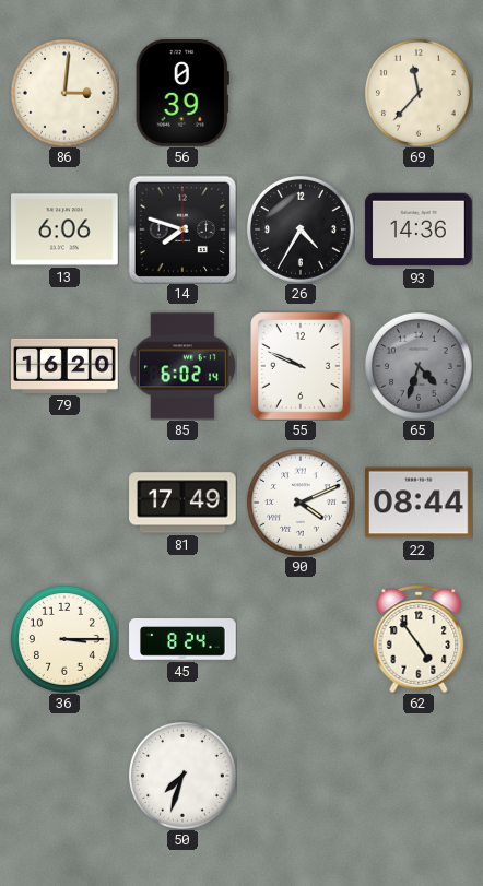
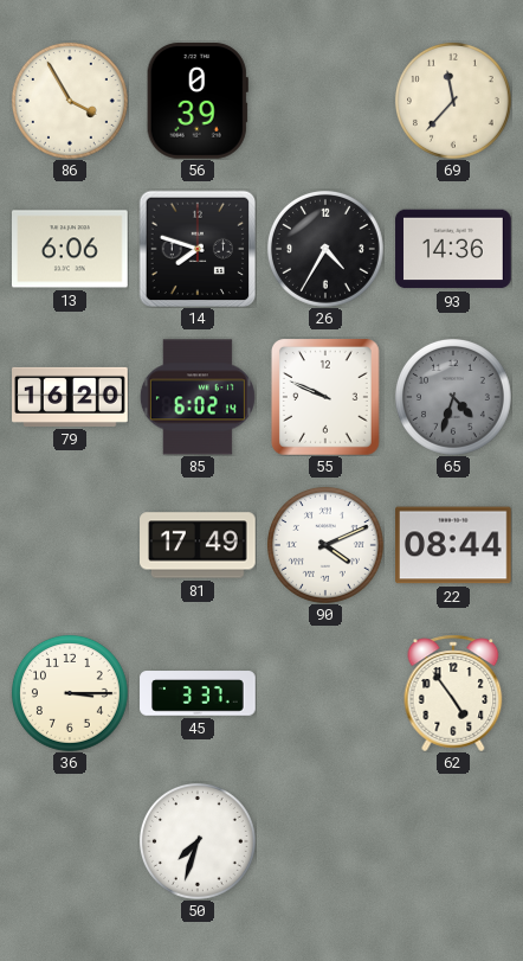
86: 3:01 -> 3:55 (70, 101)
45: 8:24 -> 3:37 (198, 693)
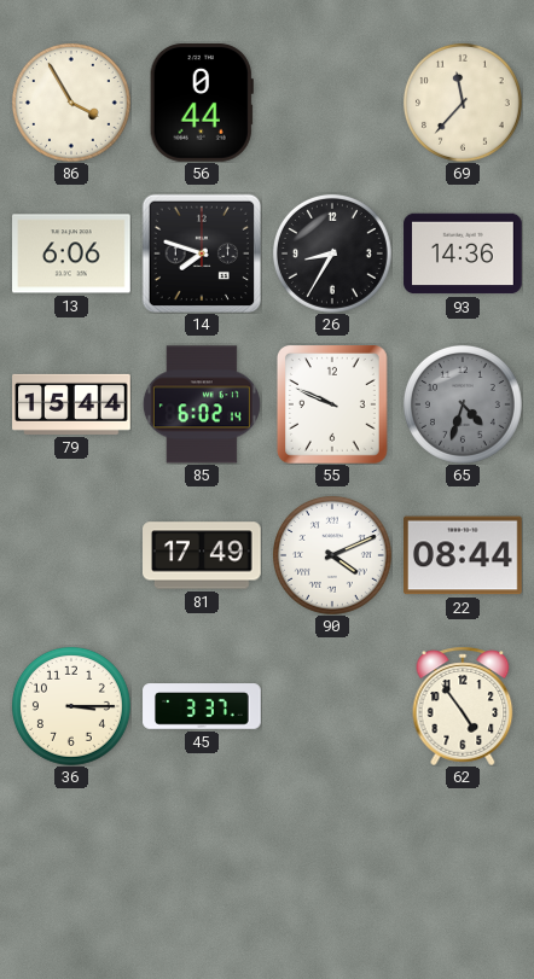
56: 0:39 -> 0:44 (202, 104)
26: 4:35 -> 8:35 (332, 254)
79: 16:20 -> 15:44 (71, 404)
50: 7:33 -> none (198, 841)
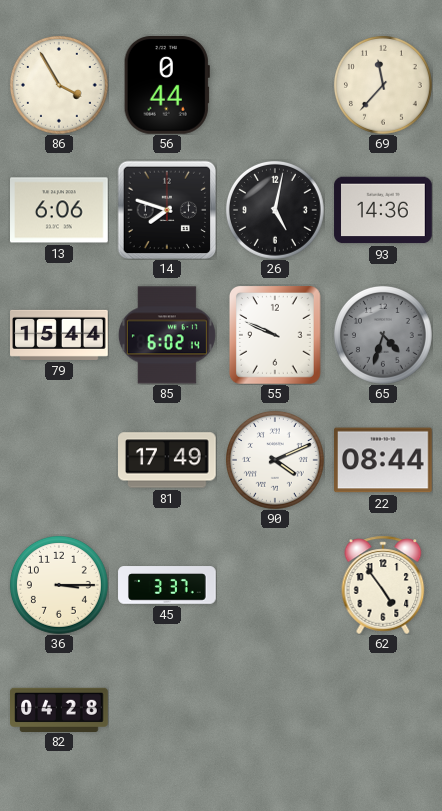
26: 8:35 -> 5:02 (275, 210)
82: none -> 04:28 (59, 709)
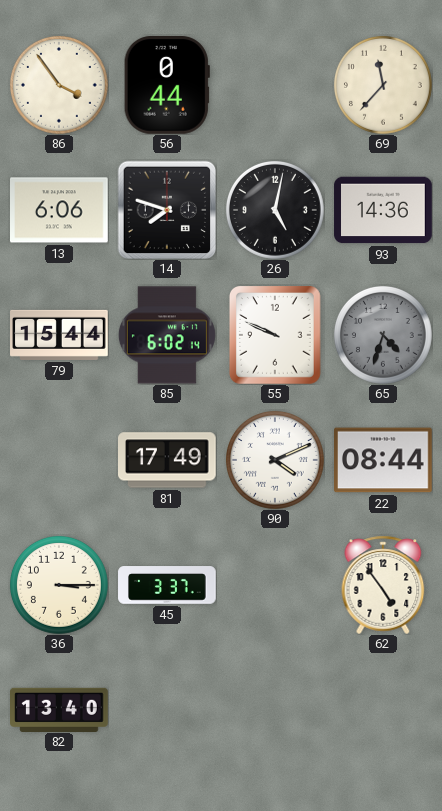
86: 3:55 -> 3:54 (59, 85)
82: 04:28 -> 13:40 (59, 709)
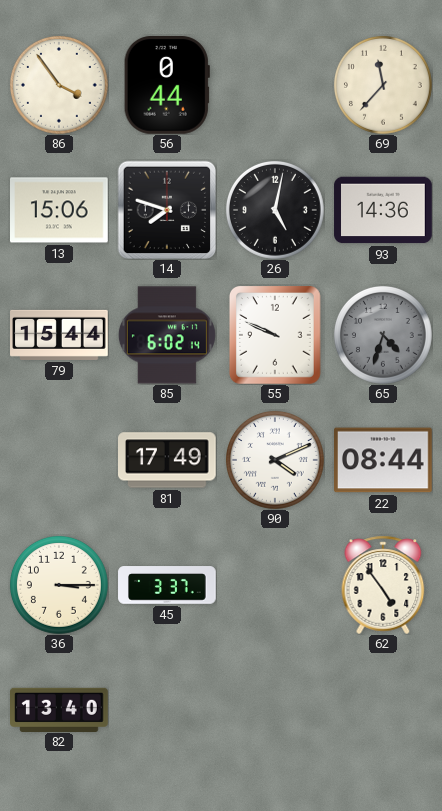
13: 6:06 -> 15:06 (60, 210)
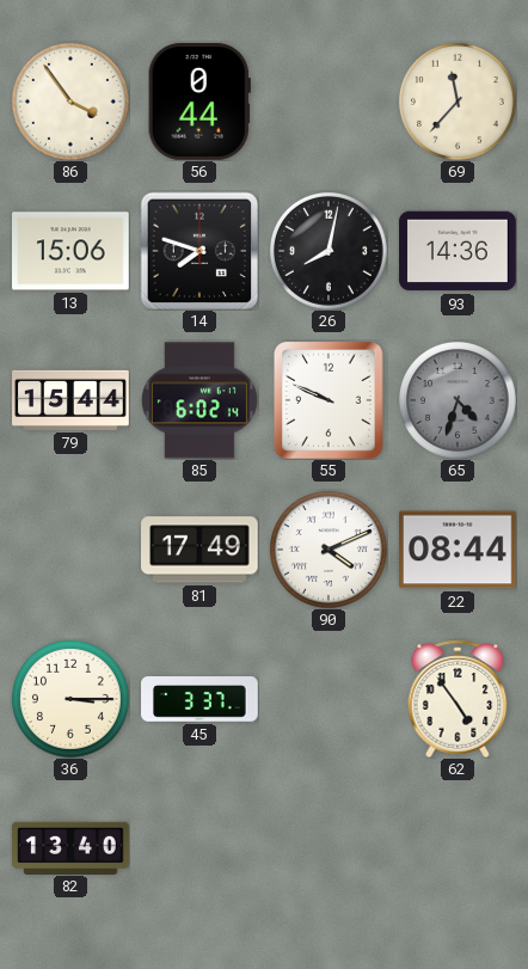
26: 5:02 -> 8:02 (329, 251)
